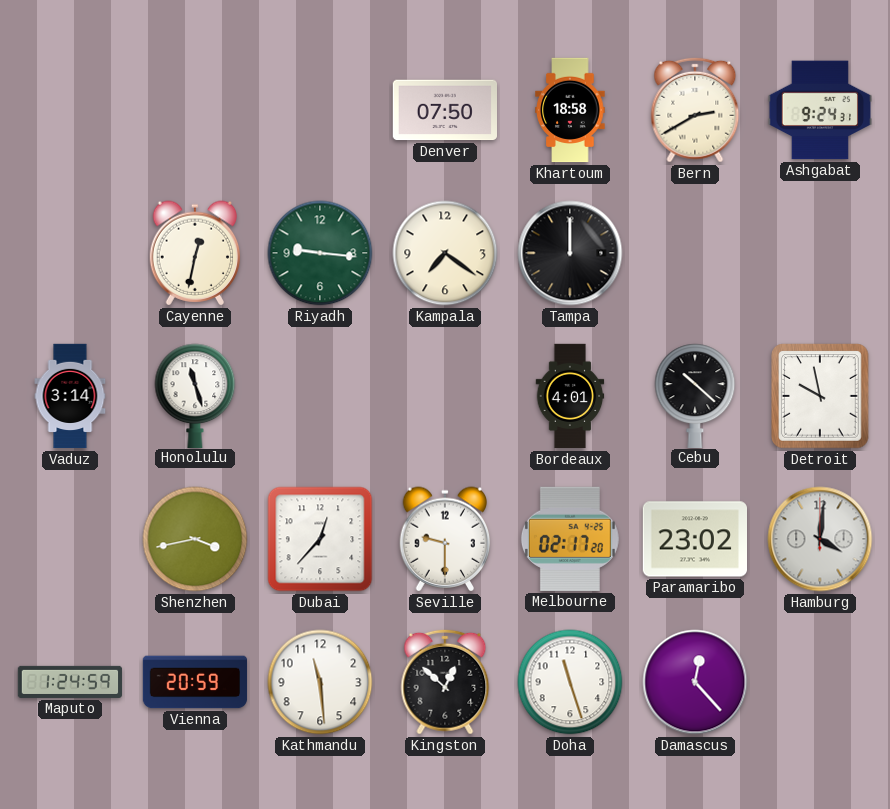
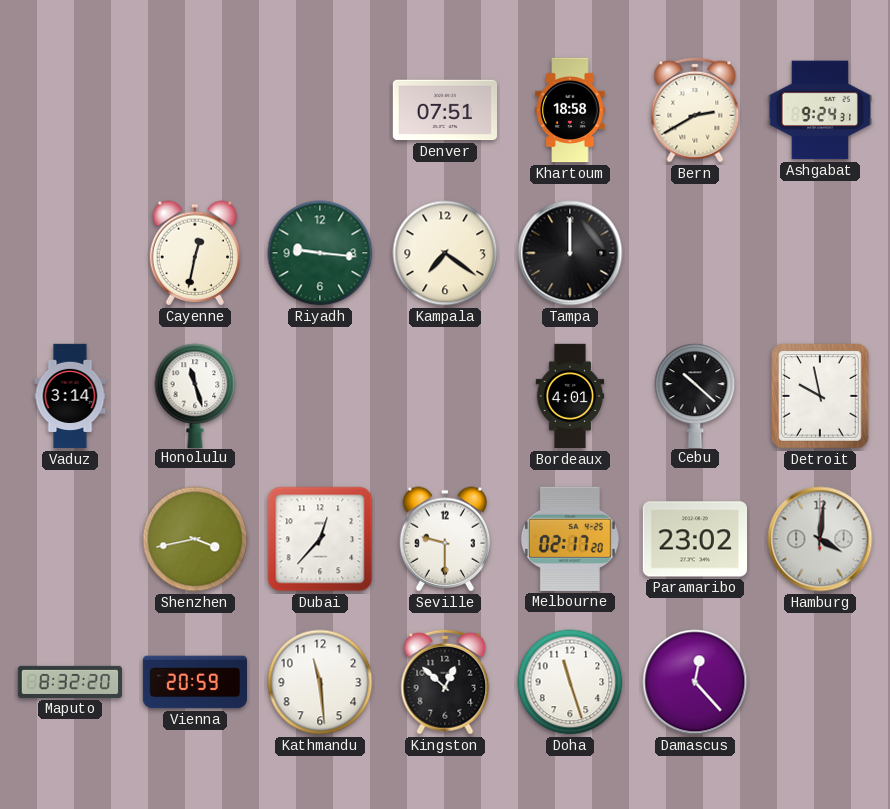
Denver: 07:50 -> 07:51 (444, 110)
Maputo: 1:24 -> 8:32 (70, 682)
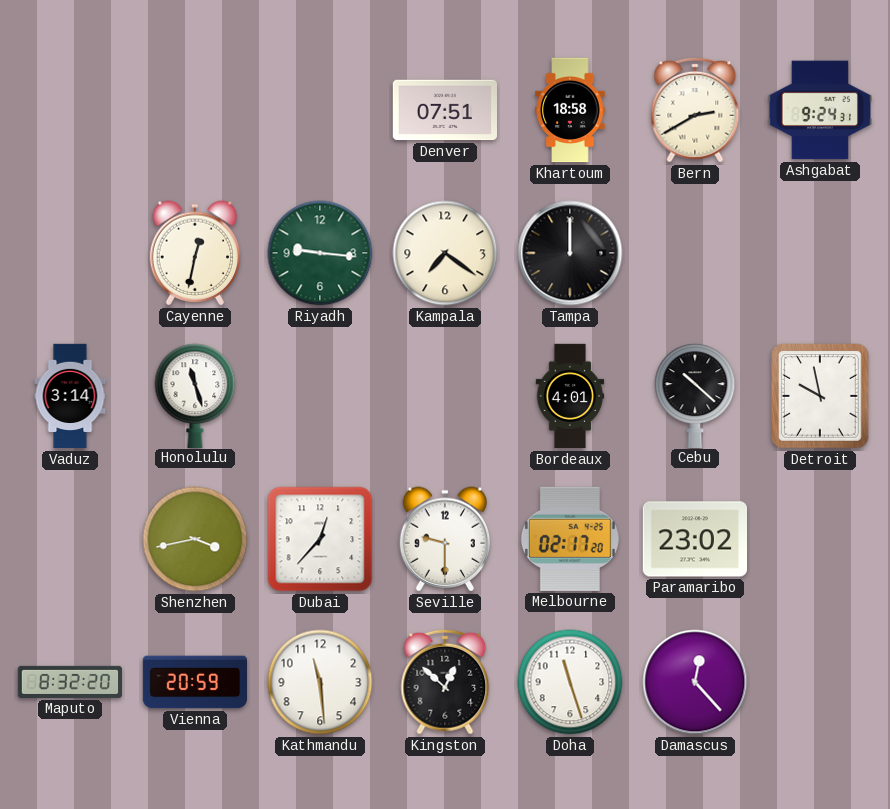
Hamburg: 4:01 -> none (820, 539)
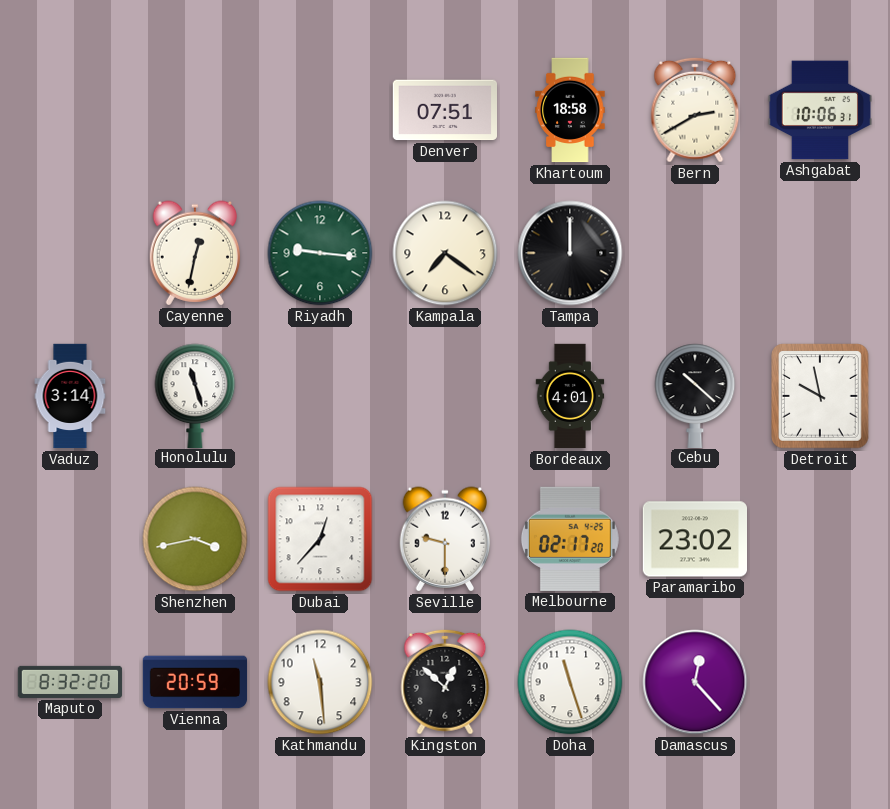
Ashgabat: 9:24 -> 10:06 (819, 110)
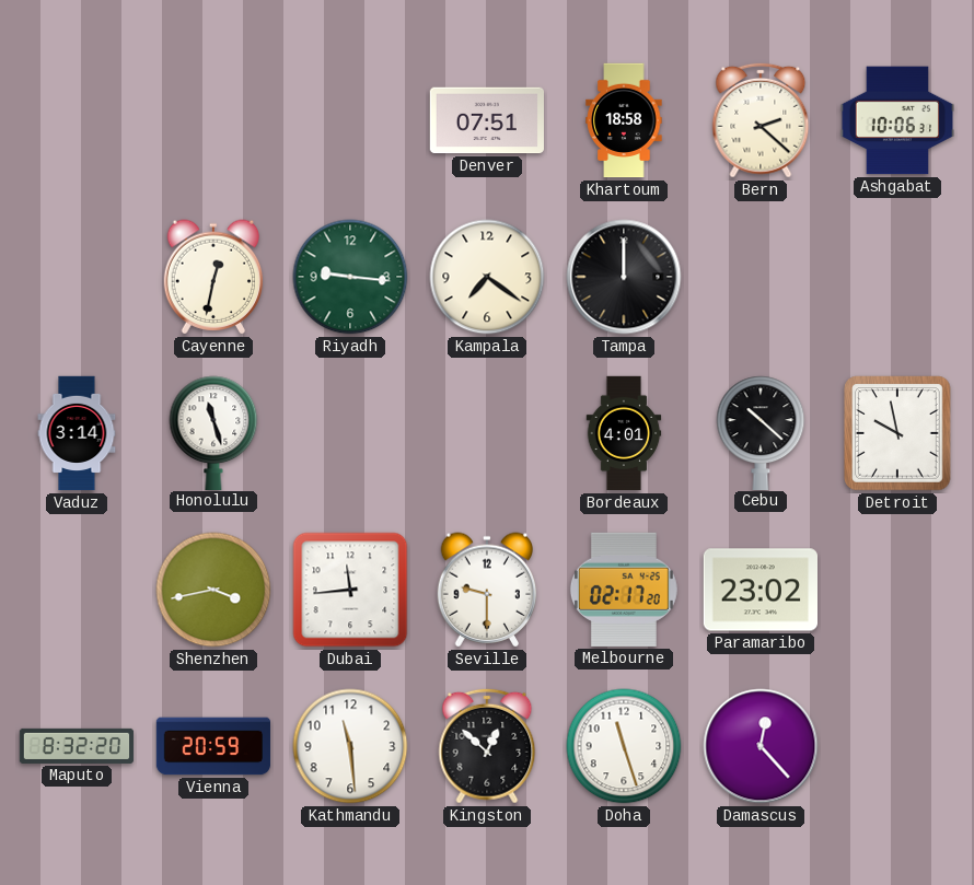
Bern: 2:40 -> 2:22 (761, 120)
Dubai: 12:37 -> 11:44 (350, 590)
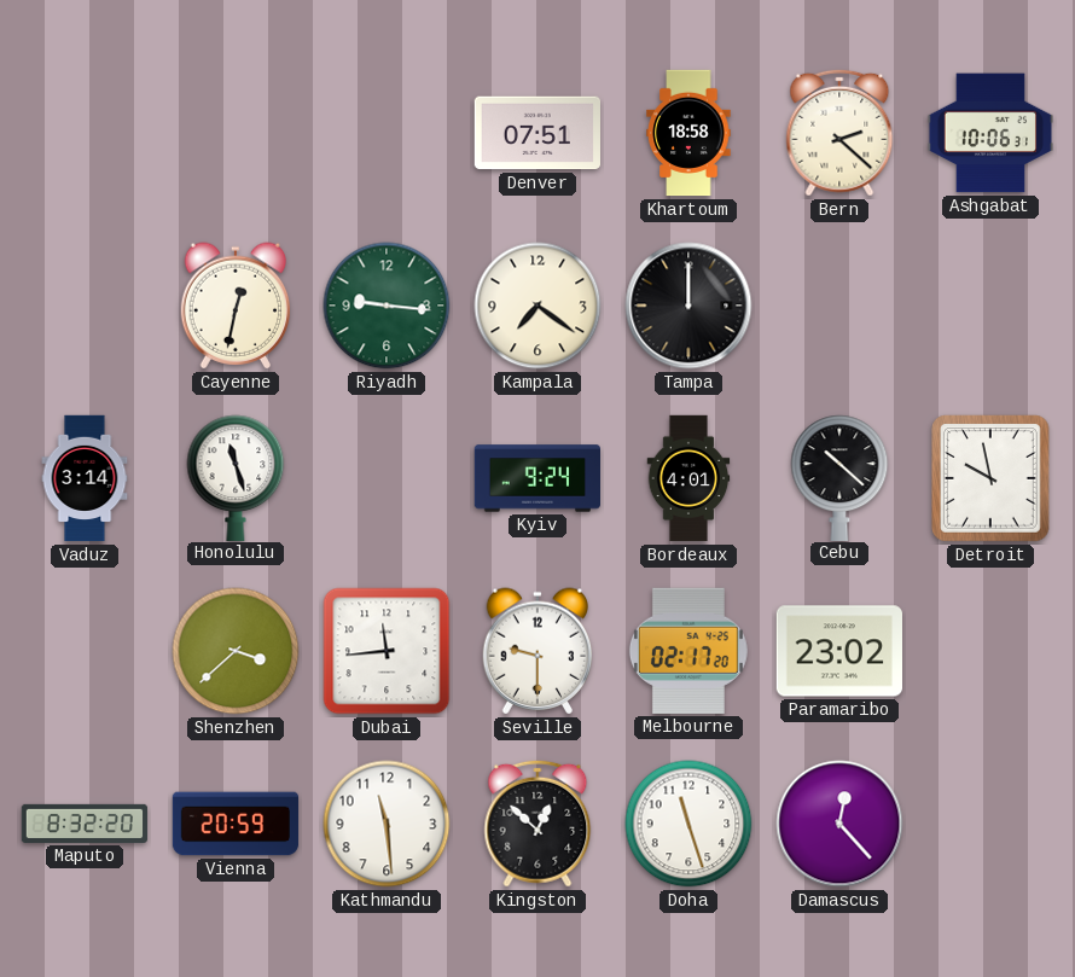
Kyiv: none -> 9:24 (537, 478)
Shenzhen: 3:43 -> 3:38 (236, 651)
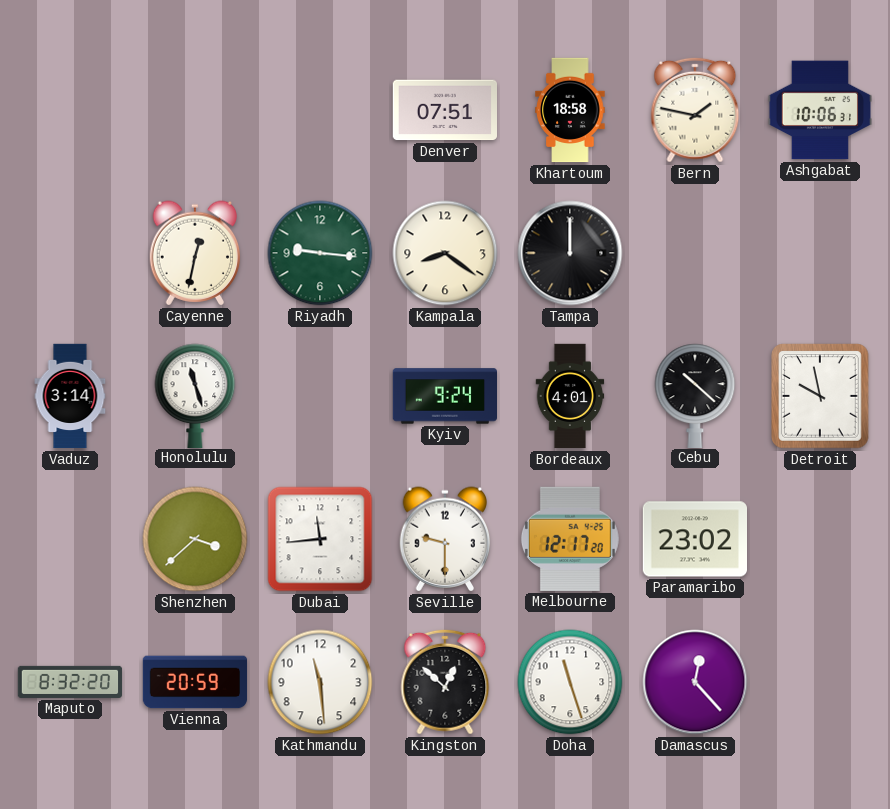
Bern: 2:22 -> 1:47 (695, 110)
Kampala: 7:21 -> 8:21 (445, 253)
Melbourne: 02:17 -> 12:17 (570, 539)
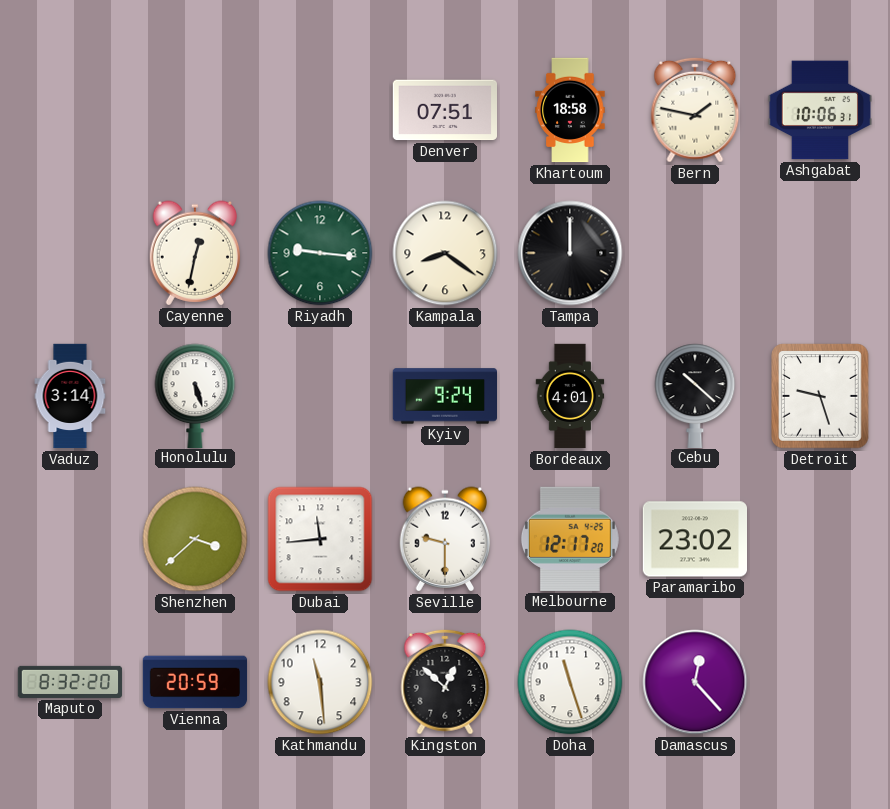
Honolulu: 11:27 -> 5:27 (195, 395)
Detroit: 9:58 -> 9:27 (821, 396)
